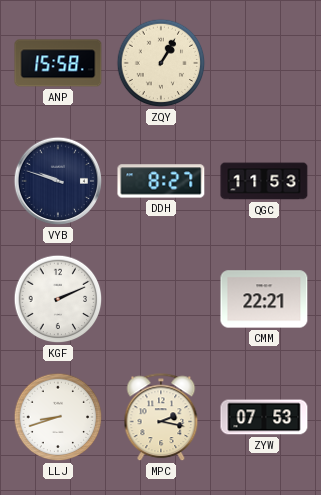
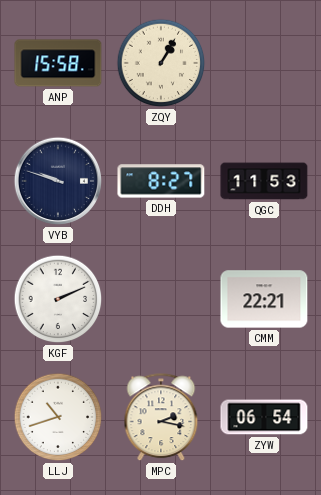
LLJ: 8:42 -> 10:42 (58, 417)
ZYW: 07:53 -> 06:54 (264, 417)
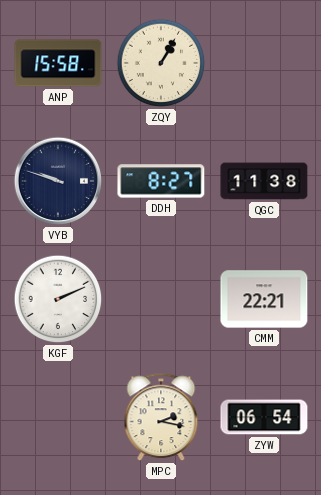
QGC: 11:53 -> 11:38 (264, 181)
LLJ: 10:42 -> none (58, 417)
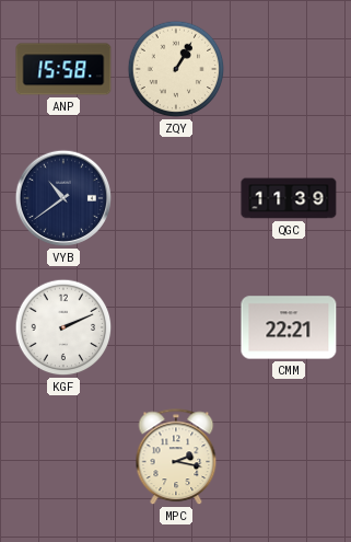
VYB: 9:48 -> 10:39 (63, 198)
DDH: 8:27 -> none (161, 181)
QGC: 11:38 -> 11:39 (289, 198)
ZYW: 06:54 -> none (264, 417)
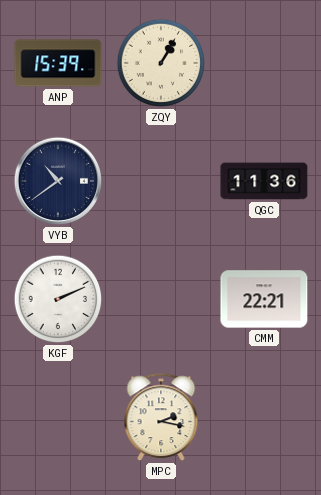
ANP: 15:58 -> 15:39 (58, 63)
QGC: 11:39 -> 11:36 (264, 181)
